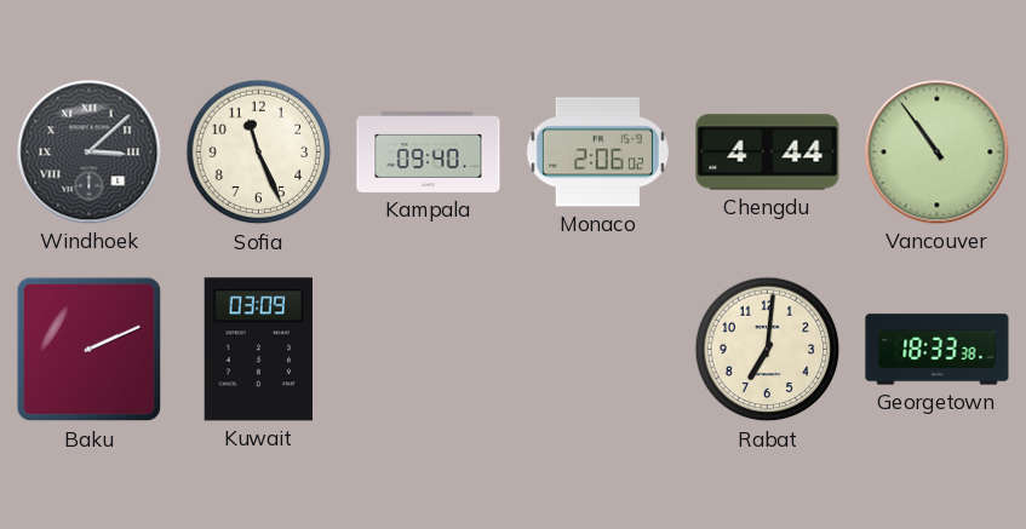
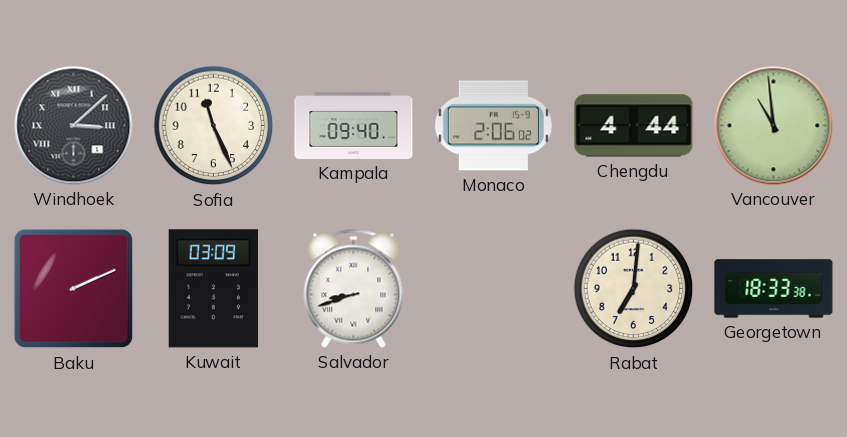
Vancouver: 10:54 -> 10:59 (774, 126)
Salvador: none -> 8:42 (354, 289)
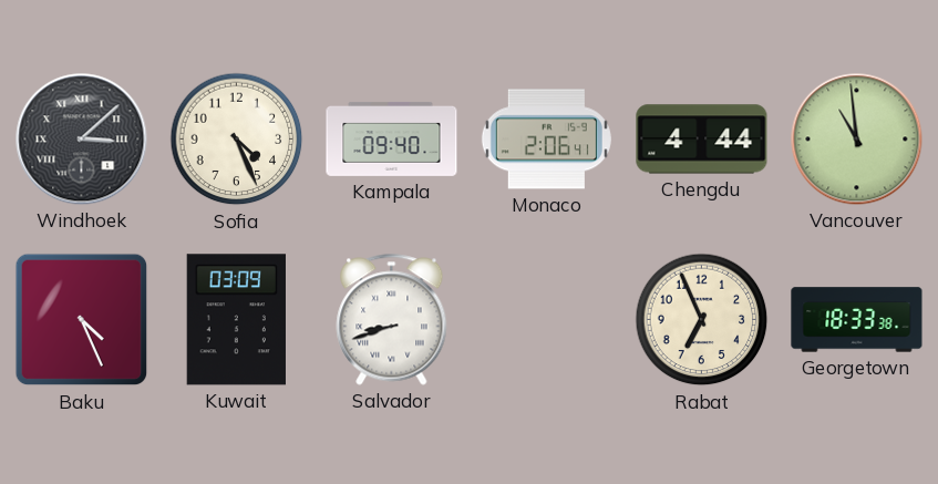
Sofia: 11:26 -> 4:26 (237, 140)
Monaco: 2:06:02 -> 2:06:41 (546, 140)
Baku: 2:11 -> 4:26 (82, 320)
Rabat: 7:01 -> 6:56 (702, 320)
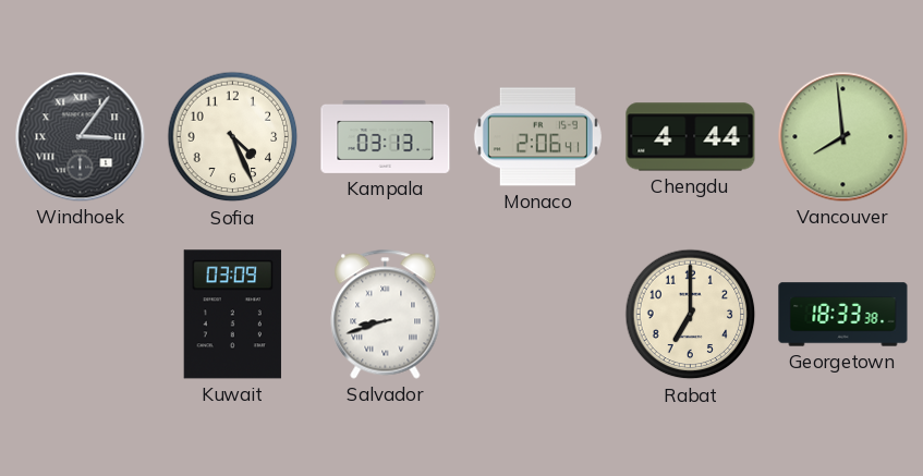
Windhoek: 3:08 -> 3:06 (81, 137)
Kampala: 09:40 -> 03:13 (386, 136)
Vancouver: 10:59 -> 7:59 (843, 137)
Baku: 4:26 -> none (82, 320)
Rabat: 6:56 -> 7:00 (691, 315)
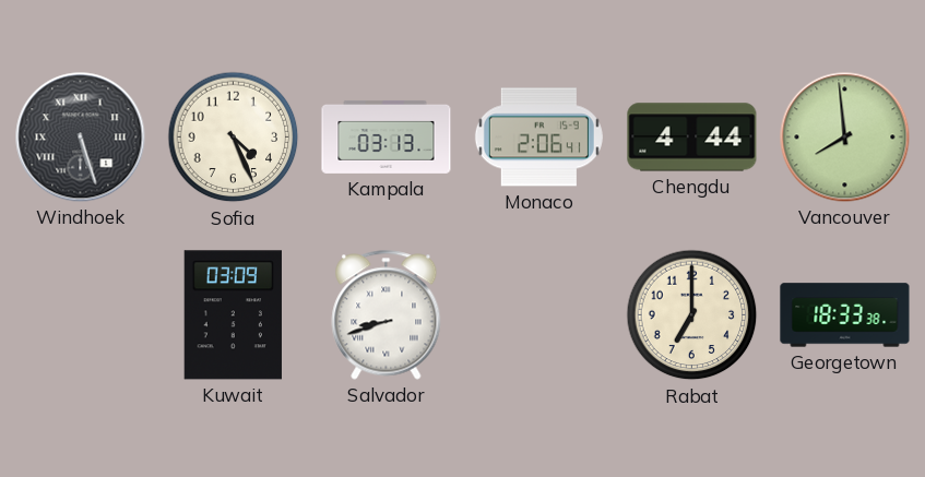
Windhoek: 3:06 -> 5:27 (81, 138)
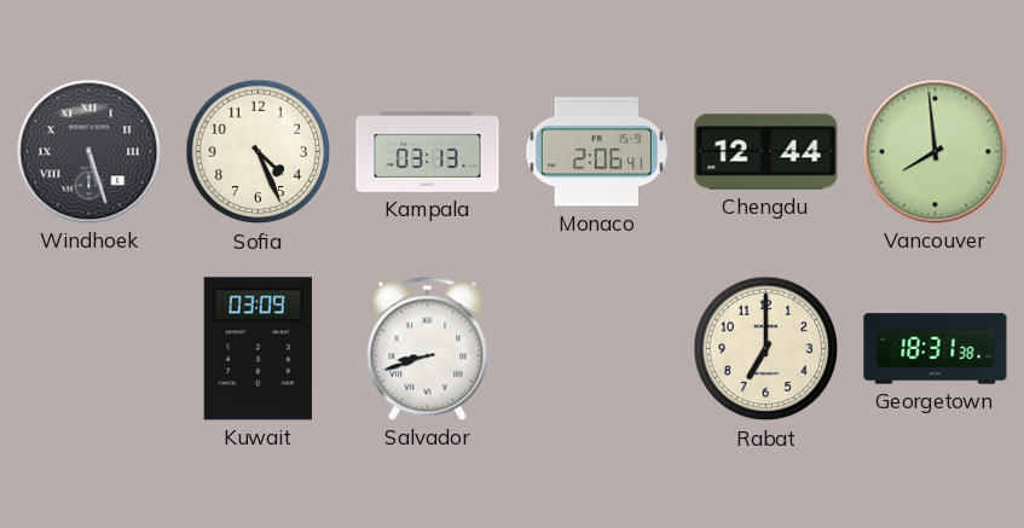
Chengdu: 4:44 -> 12:44 (766, 152)
Georgetown: 18:33 -> 18:31 (936, 349)
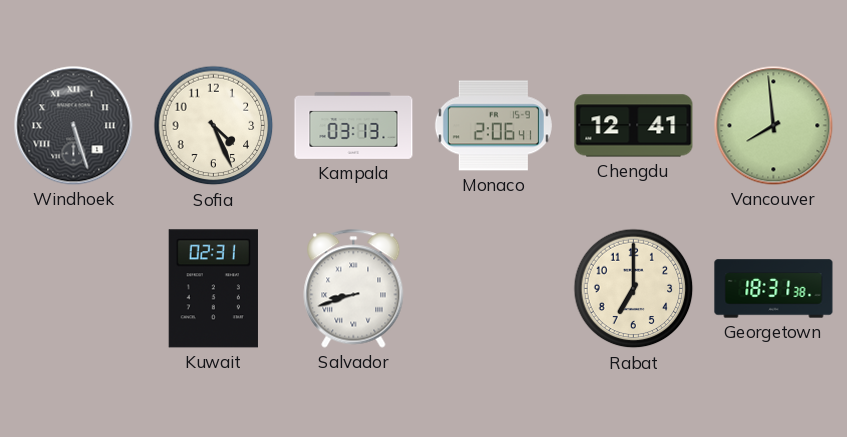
Chengdu: 12:44 -> 12:41 (634, 126)
Kuwait: 03:09 -> 02:31 (213, 289)
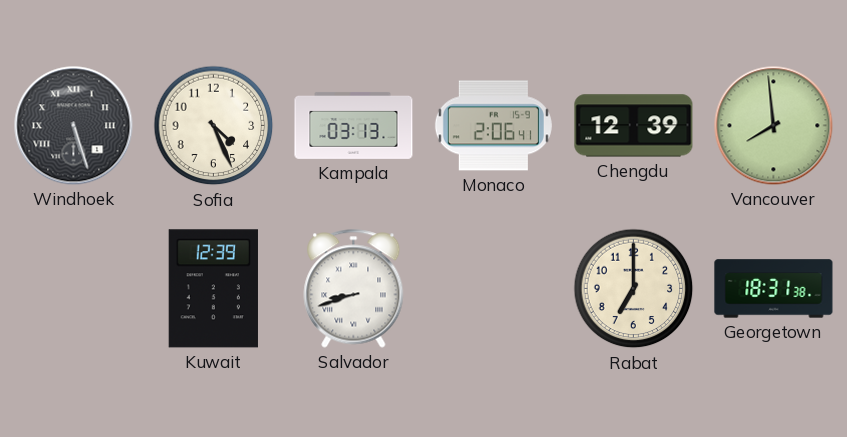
Chengdu: 12:41 -> 12:39 (634, 126)
Kuwait: 02:31 -> 12:39 (213, 289)
